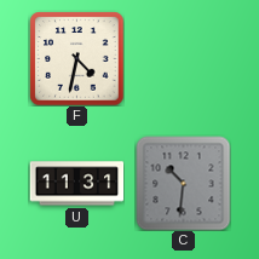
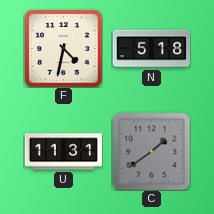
N: none -> 5:18 (151, 49)
C: 10:31 -> 1:39 (151, 151)
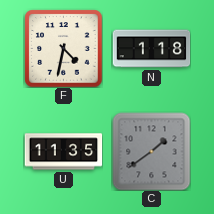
N: 5:18 -> 1:18 (151, 49)
U: 11:31 -> 11:35 (63, 152)
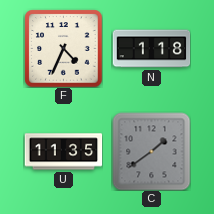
F: 4:32 -> 4:34 (63, 48)
